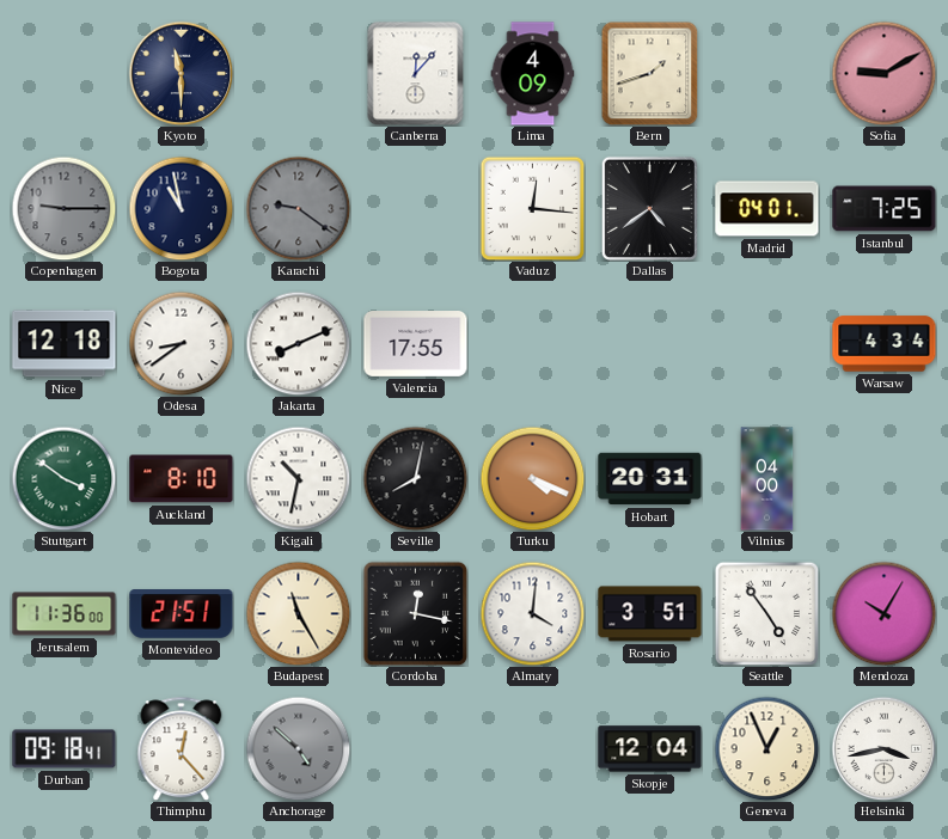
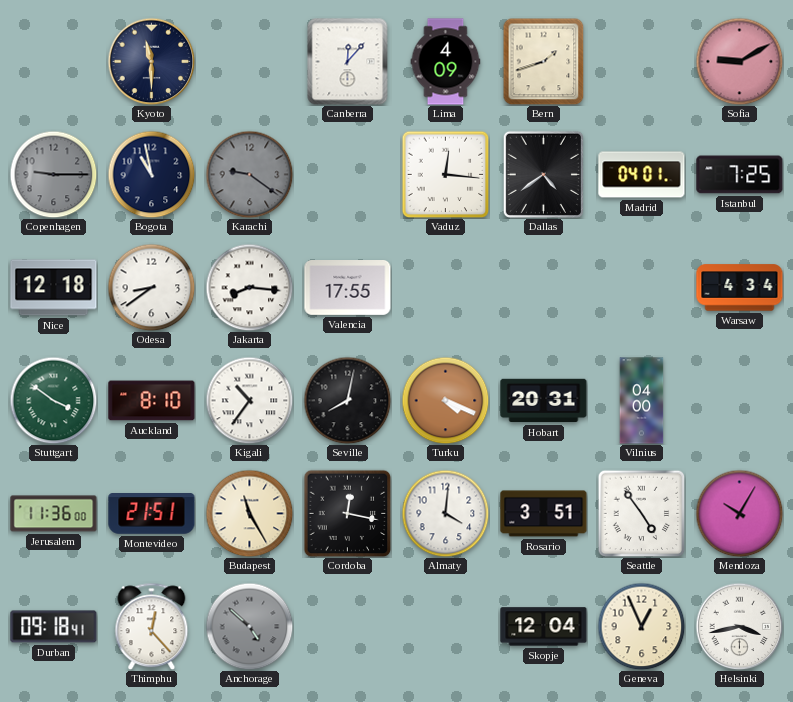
Jakarta: 8:11 -> 8:16 (249, 287)
Kigali: 10:32 -> 10:36 (249, 400)
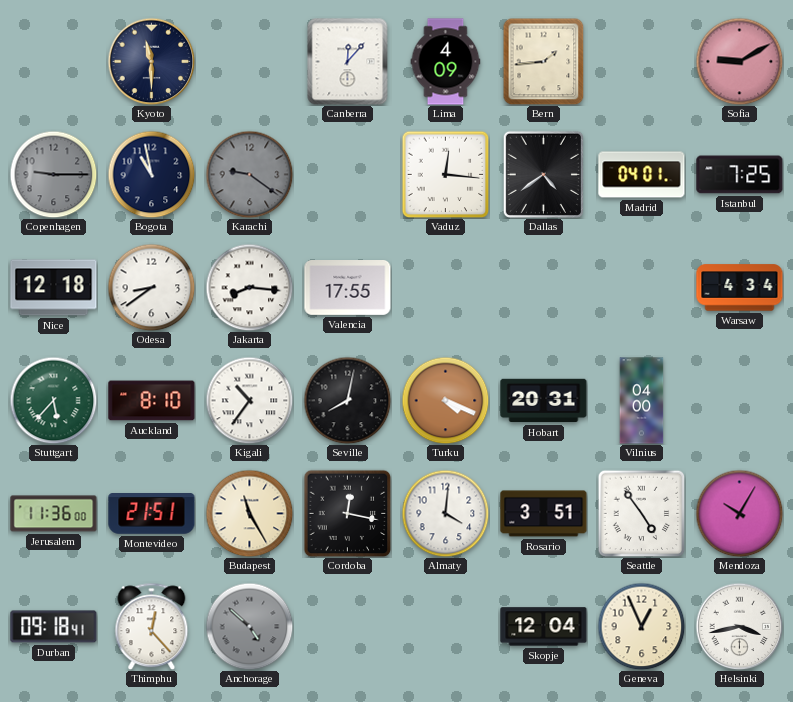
Bern: 1:42 -> 1:44 (544, 61)
Stuttgart: 3:51 -> 5:37 (53, 400)
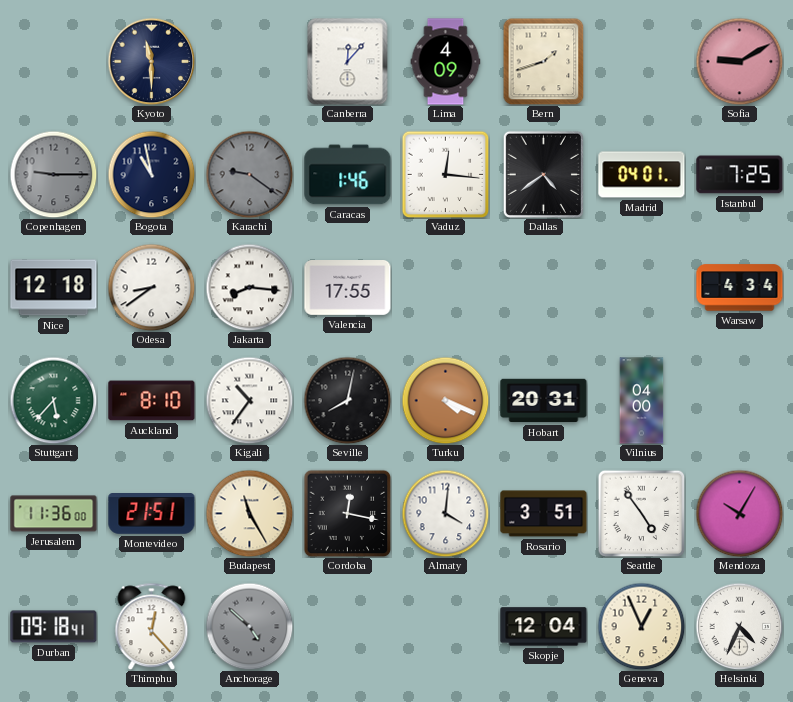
Bern: 1:44 -> 1:42 (544, 61)
Caracas: none -> 1:46 (348, 175)
Helsinki: 3:43 -> 4:34 (739, 626)
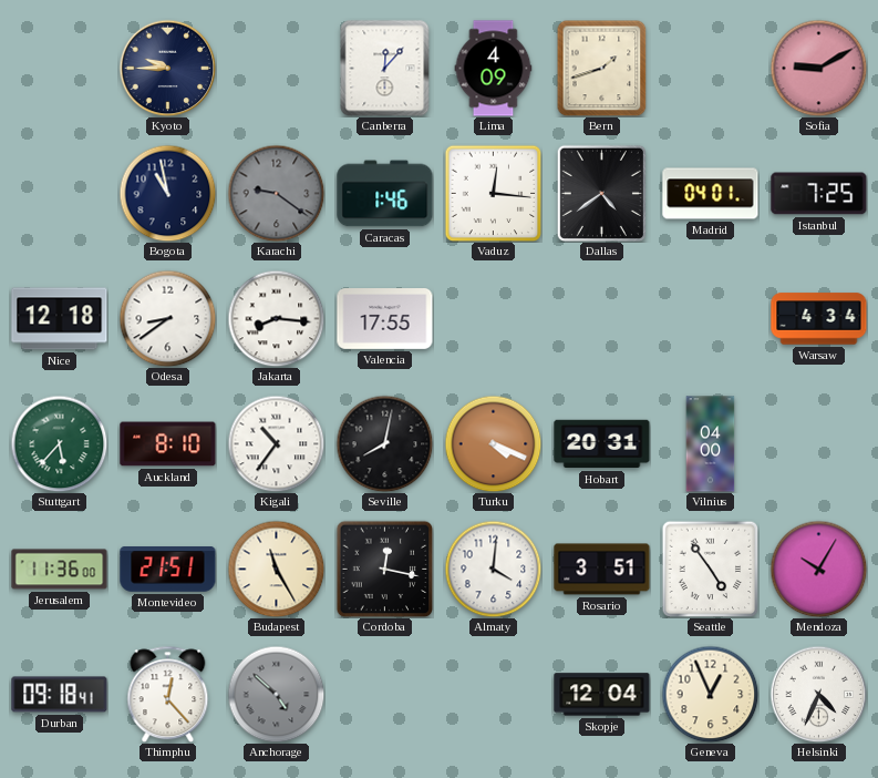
Kyoto: 11:30 -> 9:45 (167, 68)
Copenhagen: 9:15 -> none (53, 174)
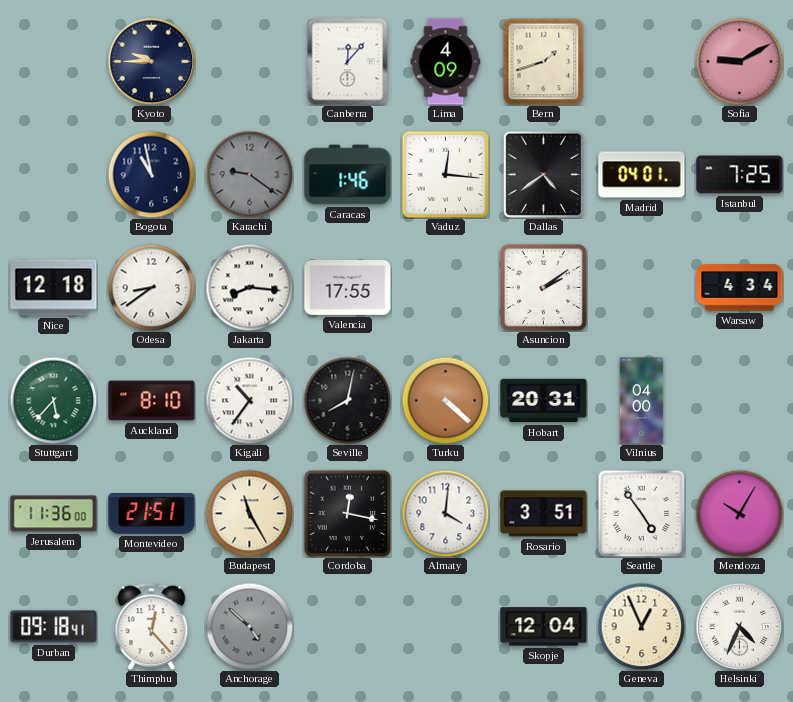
Asuncion: none -> 2:09 (543, 287)
Turku: 4:19 -> 4:22 (445, 400)
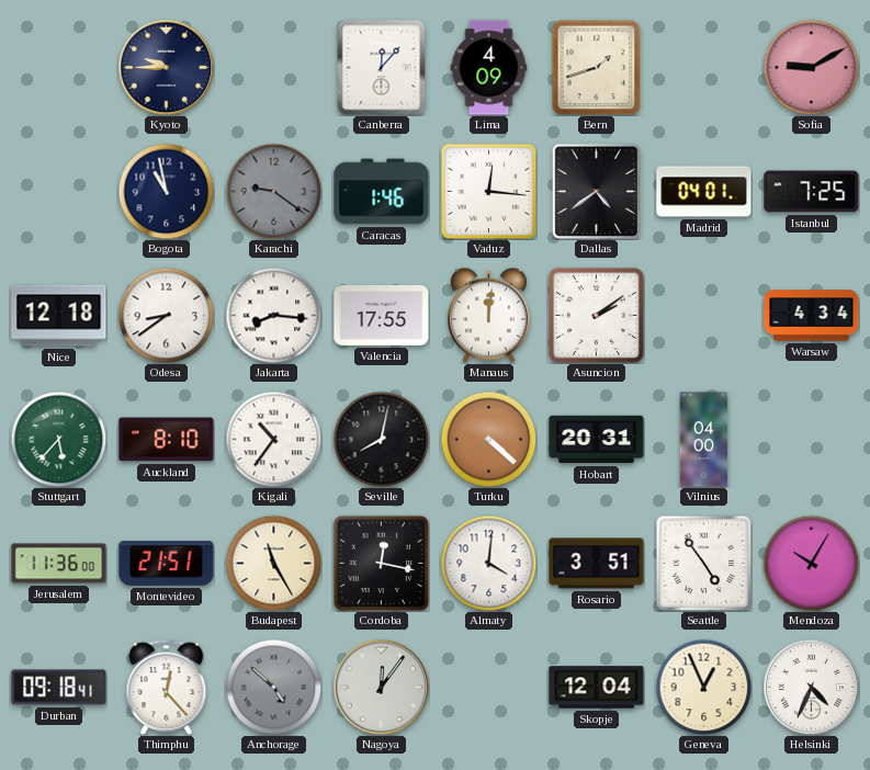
Manaus: none -> 12:01 (488, 315)
Nagoya: none -> 12:06 (381, 687)
